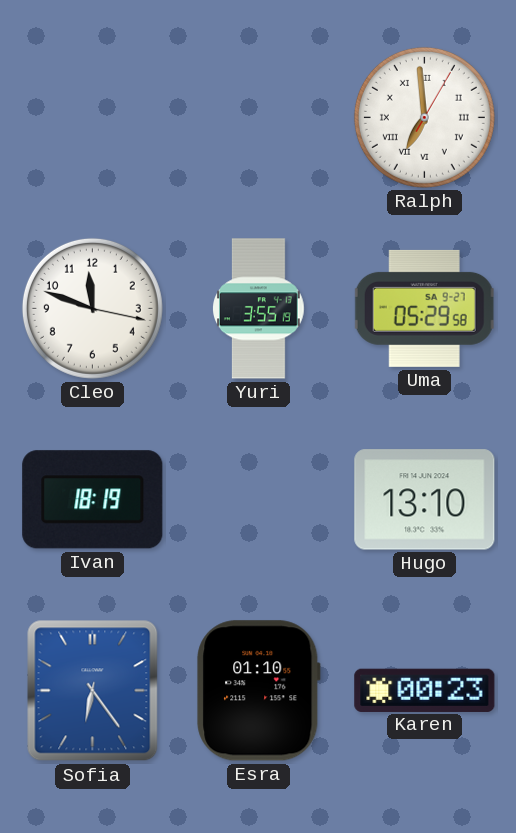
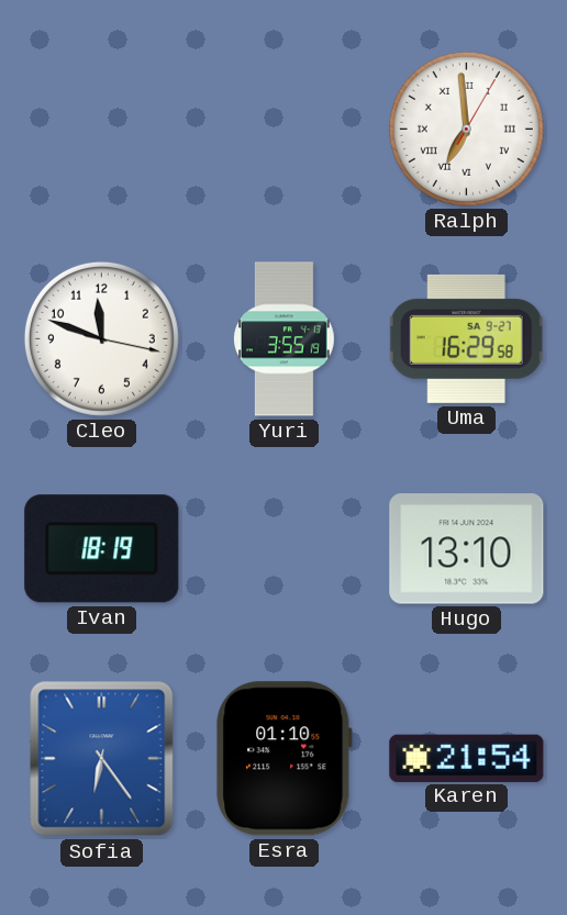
Uma: 05:29 -> 16:29 (466, 338)
Karen: 00:23 -> 21:54 (467, 758)
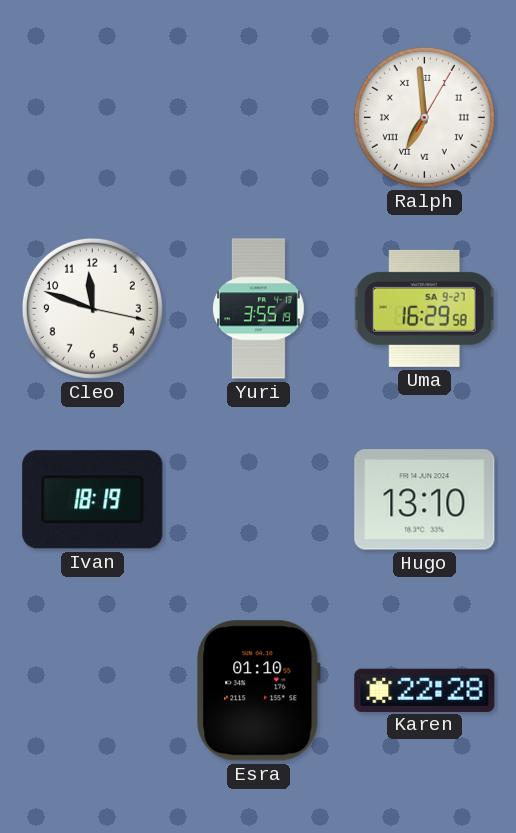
Sofia: 6:24 -> none (102, 759)
Karen: 21:54 -> 22:28 (425, 690)
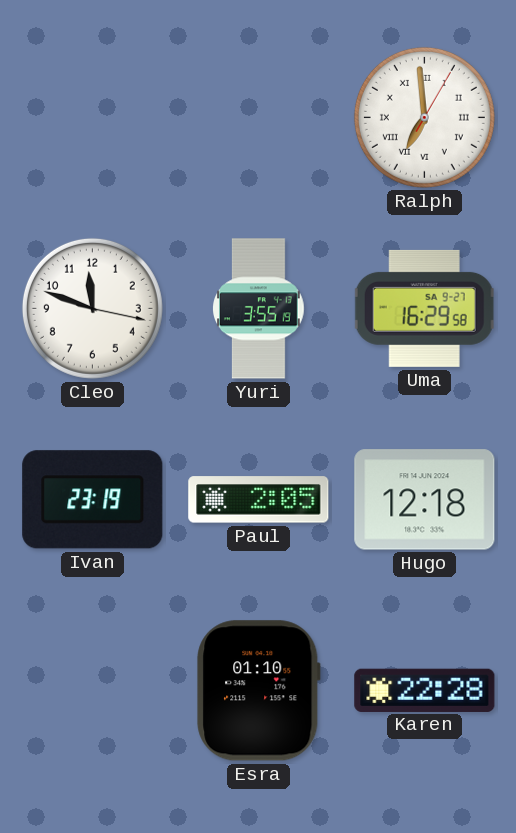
Ivan: 18:19 -> 23:19 (93, 500)
Paul: none -> 2:05 (259, 500)
Hugo: 13:10 -> 12:18 (425, 500)
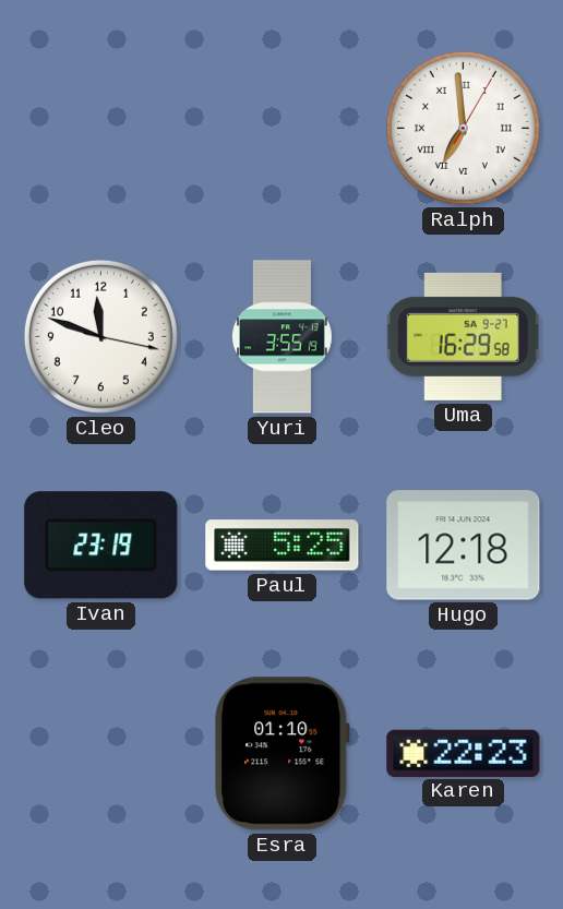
Paul: 2:05 -> 5:25 (283, 546)
Karen: 22:28 -> 22:23 (464, 753)
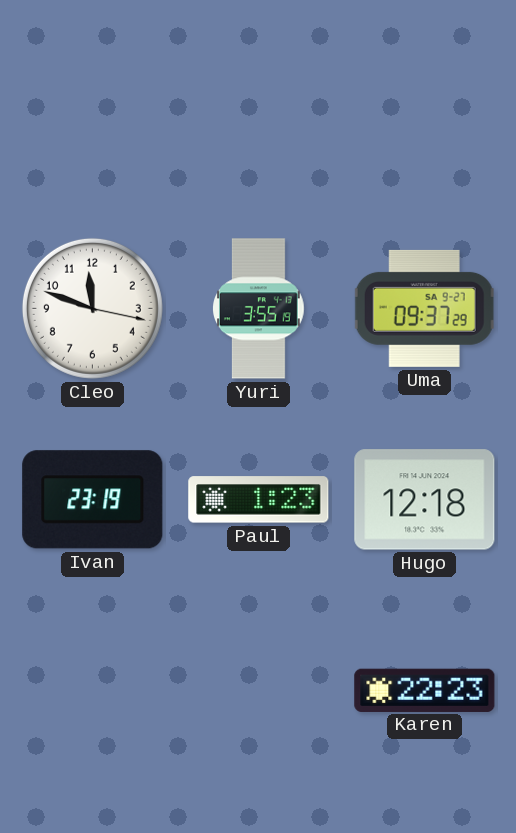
Ralph: 6:59 -> none (463, 128)
Uma: 16:29 -> 09:37 (424, 308)
Paul: 5:25 -> 1:23 (259, 500)
Esra: 01:10 -> none (283, 754)
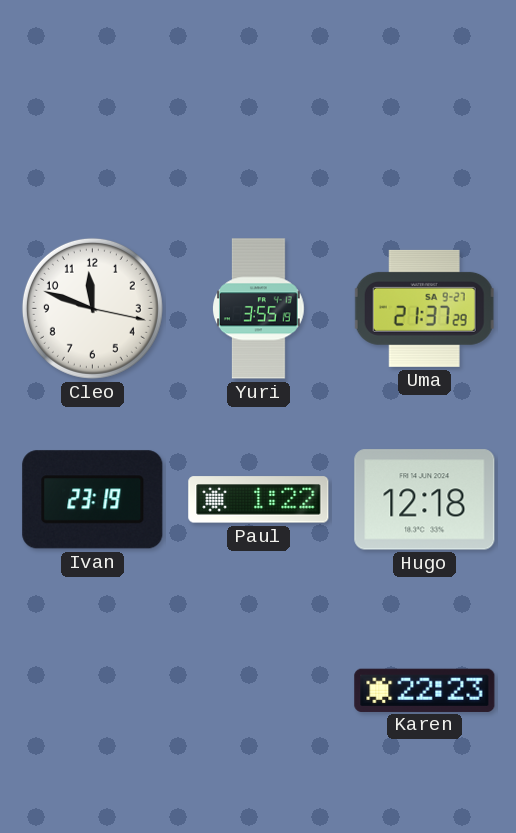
Uma: 09:37 -> 21:37 (424, 308)
Paul: 1:23 -> 1:22 (259, 500)
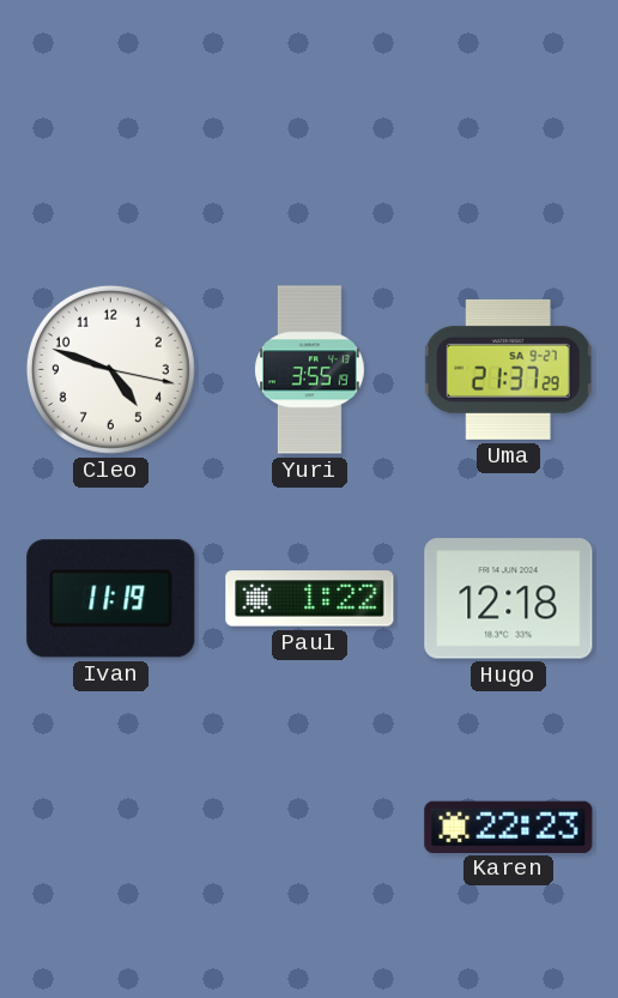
Cleo: 11:48 -> 4:48 (110, 369)
Ivan: 23:19 -> 11:19 (111, 599)
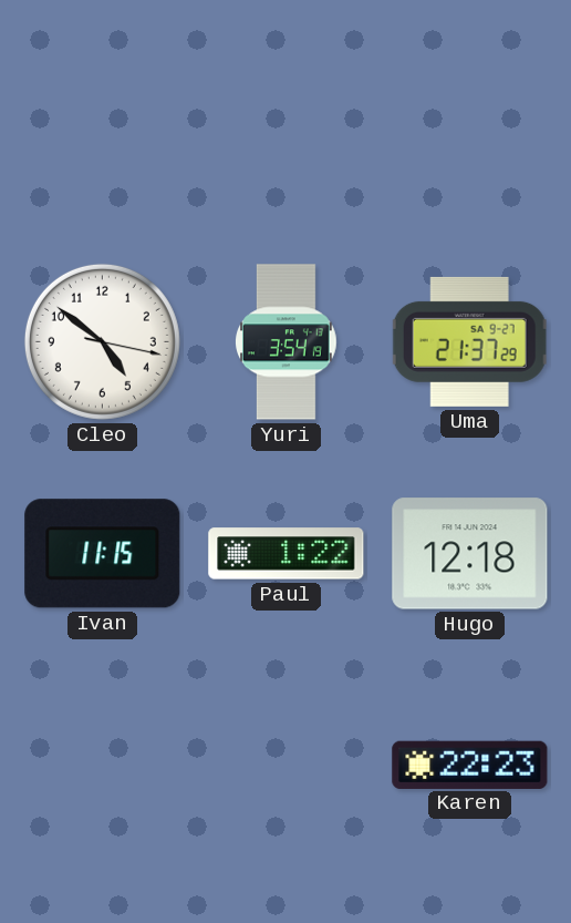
Cleo: 4:48 -> 4:51 (102, 341)
Yuri: 3:55 -> 3:54 (287, 342)
Ivan: 11:19 -> 11:15 (103, 554)
